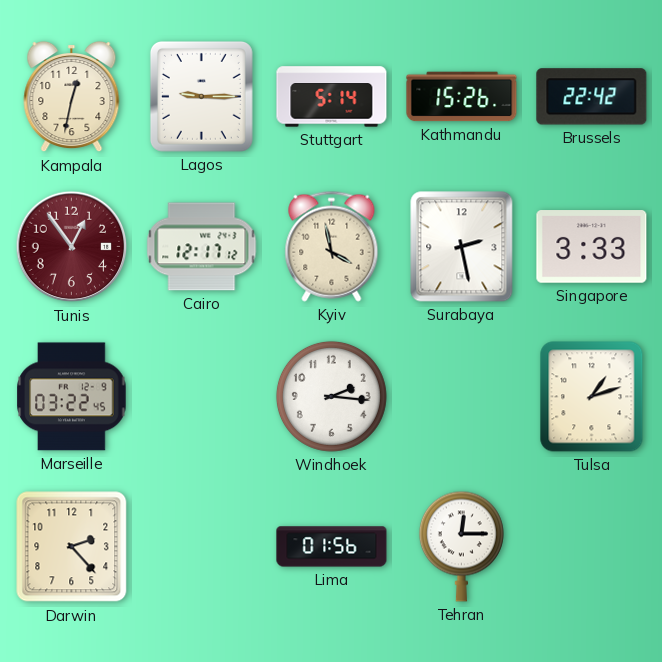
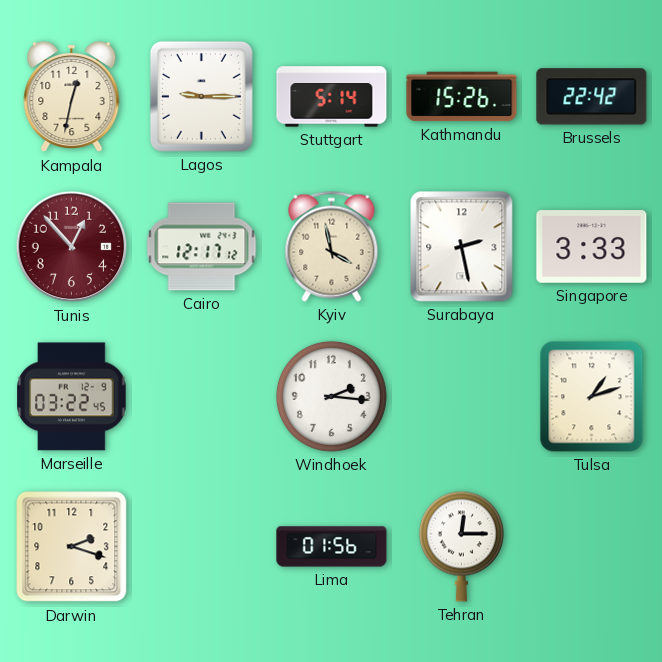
Tunis: 12:54 -> 12:53 (72, 247)
Darwin: 2:23 -> 2:18 (72, 547)
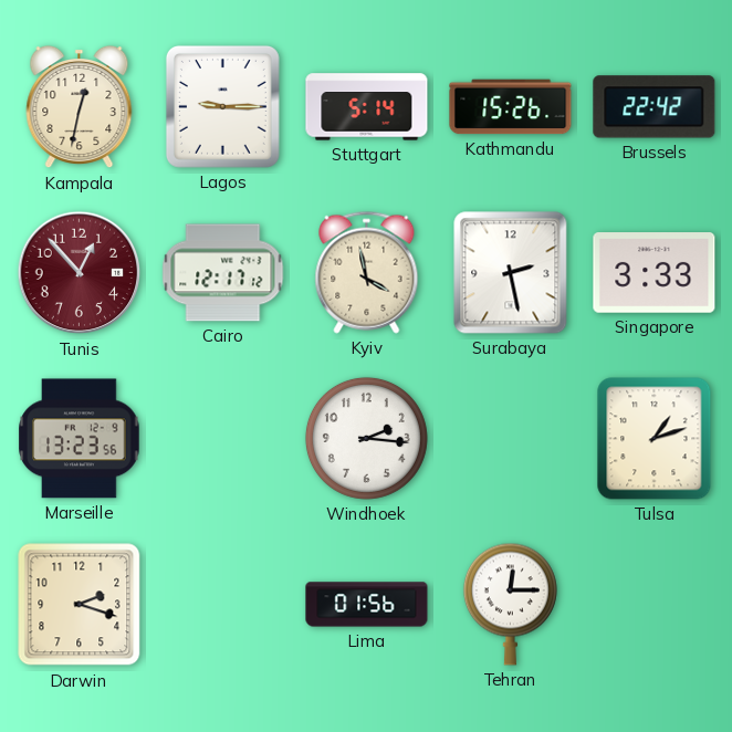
Marseille: 03:22 -> 13:23 (80, 439)
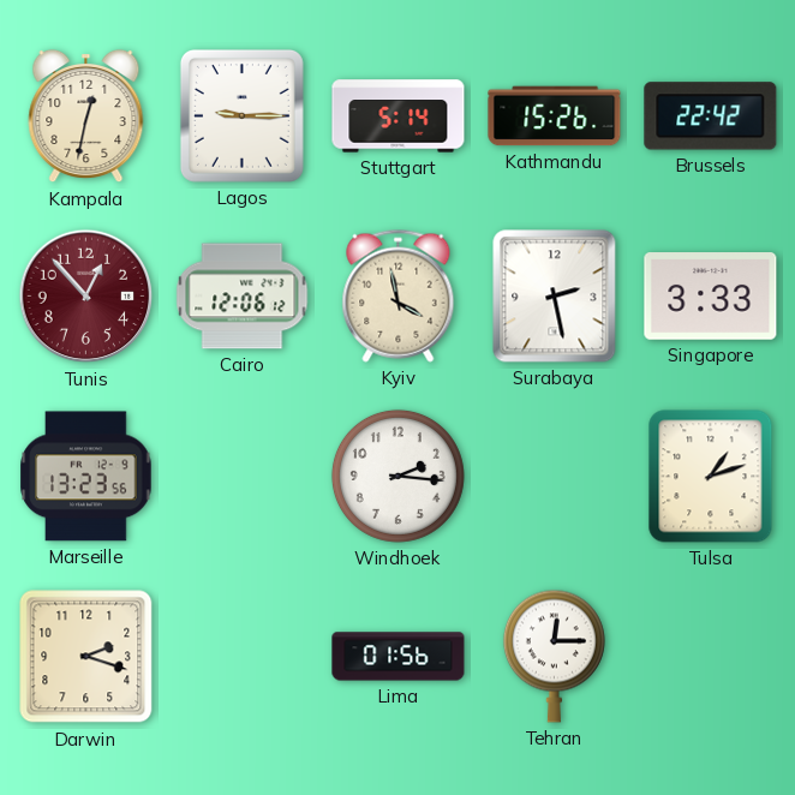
Cairo: 12:17 -> 12:06 (243, 297)
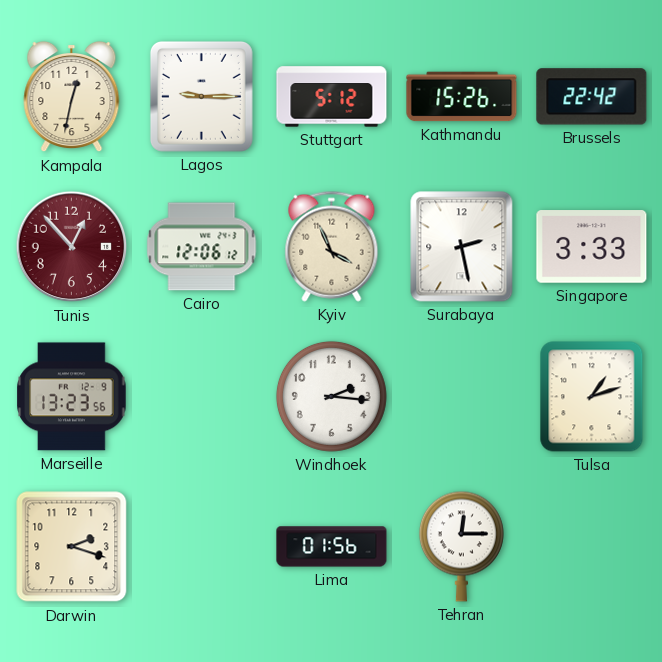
Stuttgart: 5:14 -> 5:12 (332, 97)
Kyiv: 3:58 -> 3:56 (332, 246)
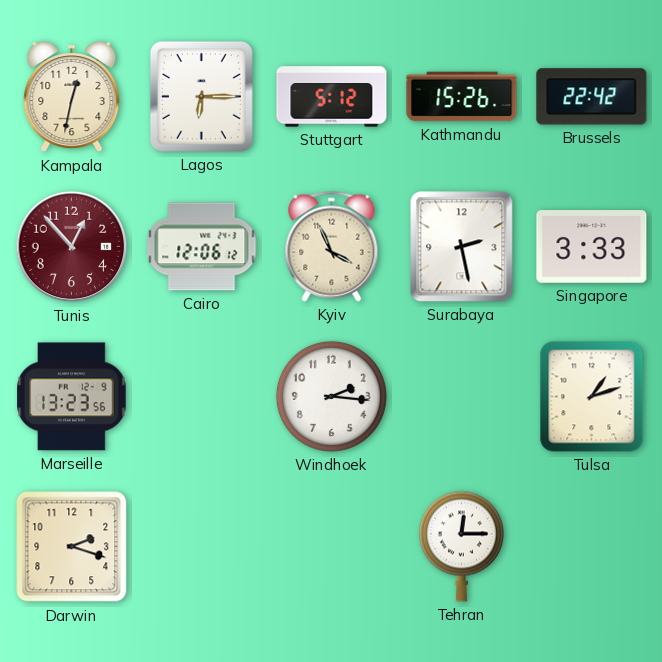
Lagos: 9:15 -> 6:15 (201, 96)
Lima: 01:56 -> none (332, 547)
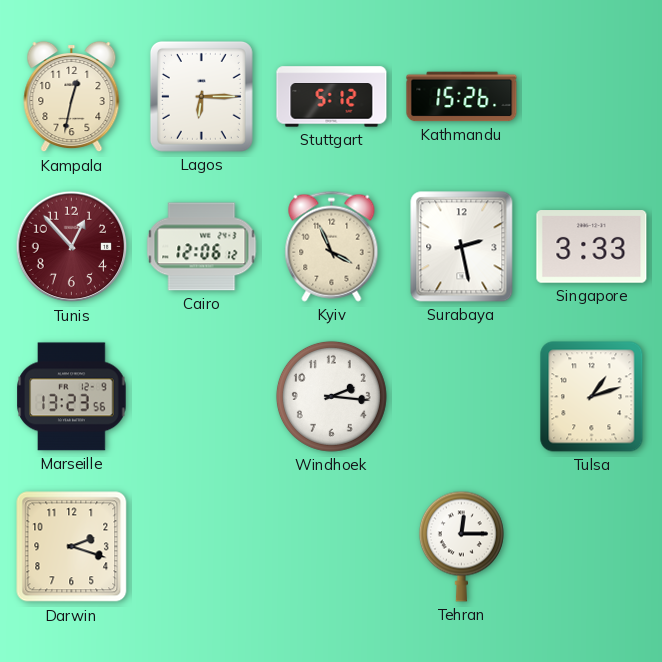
Brussels: 22:42 -> none (592, 97)
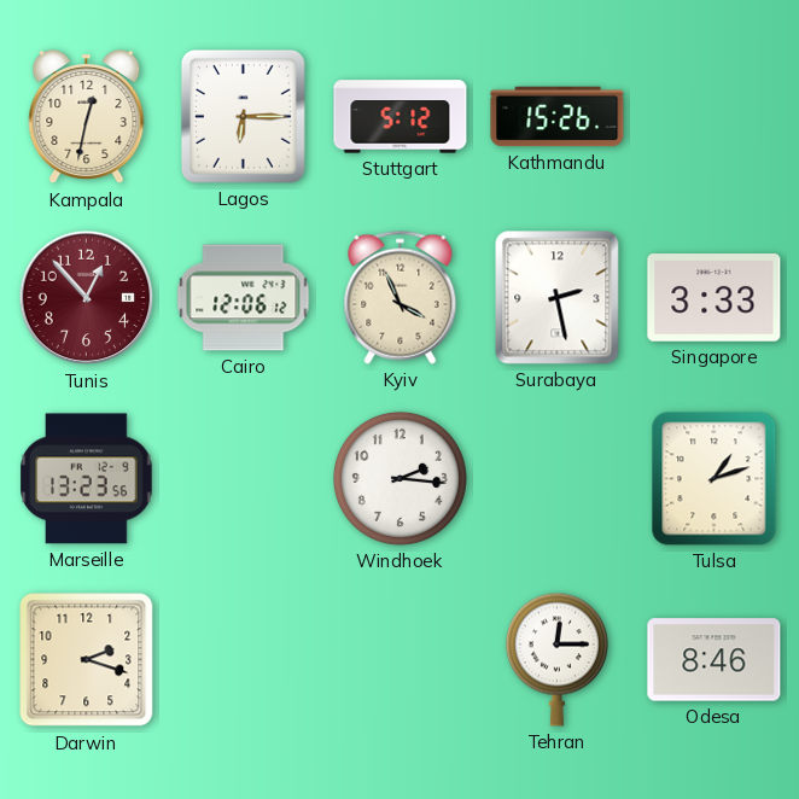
Odesa: none -> 8:46 (715, 660)
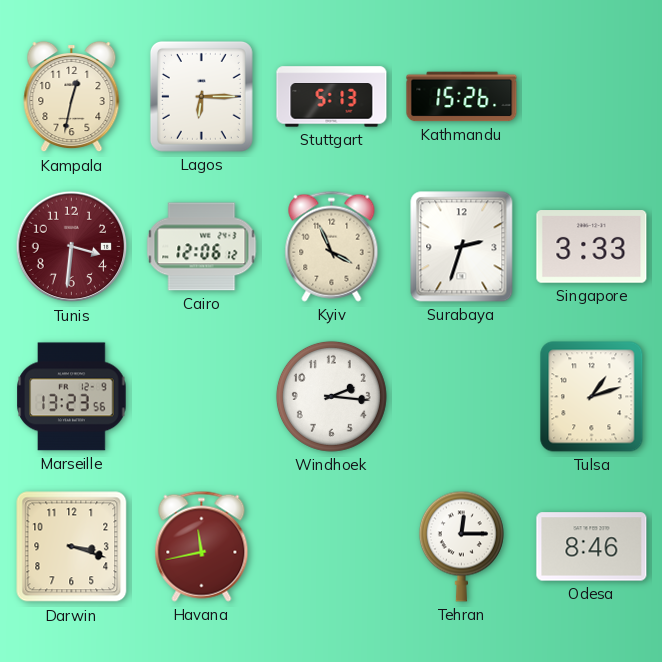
Stuttgart: 5:12 -> 5:13 (332, 97)
Tunis: 12:53 -> 3:31 (72, 247)
Surabaya: 2:28 -> 2:33 (462, 247)
Darwin: 2:18 -> 3:18 (72, 547)
Havana: none -> 11:43 (202, 546)
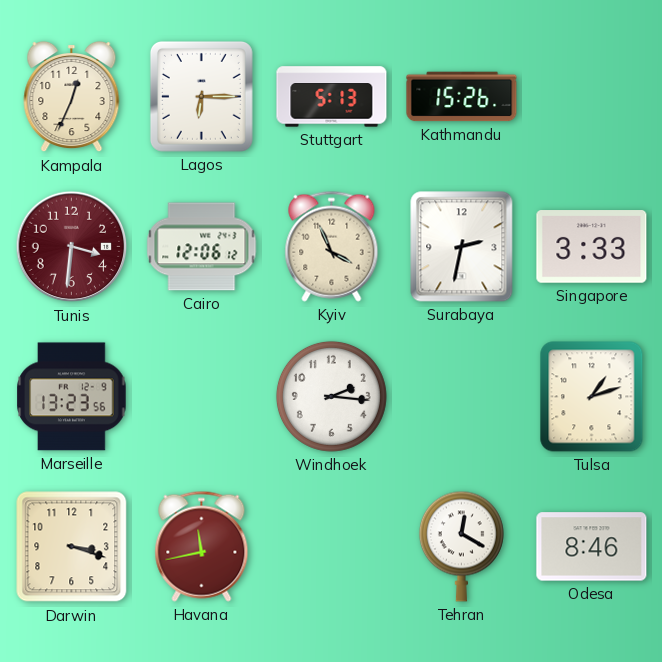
Kampala: 12:32 -> 12:34 (72, 97)
Surabaya: 2:33 -> 2:32 (462, 247)
Tehran: 12:15 -> 12:20 (461, 546)
